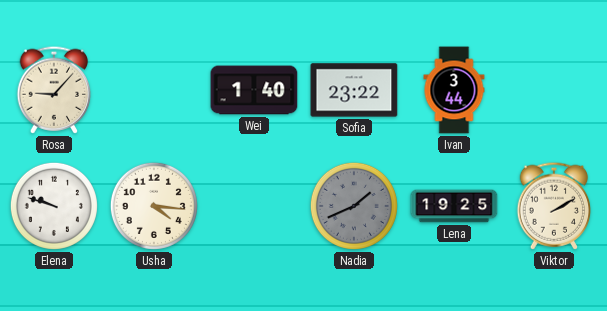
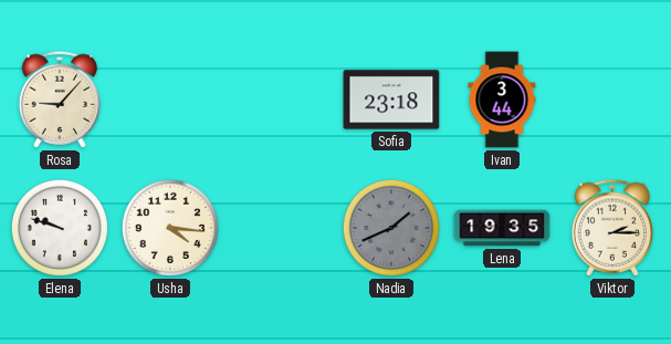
Wei: 1:40 -> none (254, 90)
Sofia: 23:22 -> 23:18 (391, 100)
Lena: 19:25 -> 19:35 (502, 228)
Viktor: 2:10 -> 2:15 (612, 228)
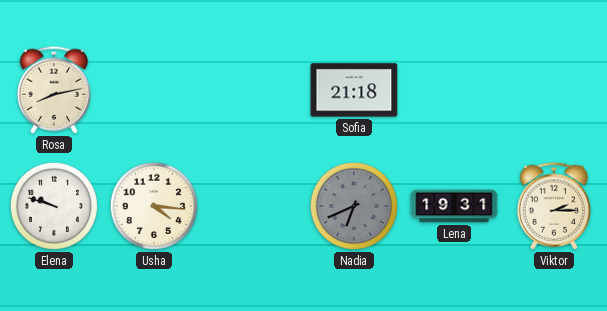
Rosa: 9:07 -> 8:13 (54, 90)
Sofia: 23:18 -> 21:18 (354, 90)
Ivan: 3:44 -> none (502, 100)
Nadia: 1:41 -> 6:41 (354, 206)
Lena: 19:35 -> 19:31 (454, 206)
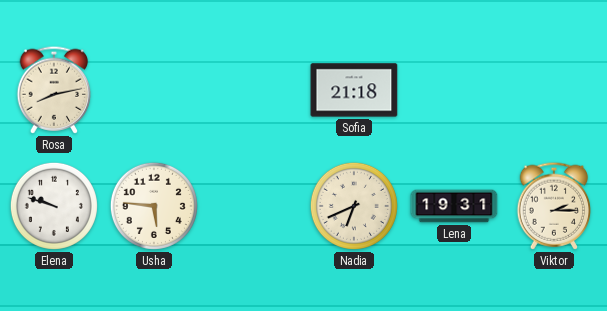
Usha: 4:16 -> 5:46 (154, 206)
Nadia dial: grey -> cream (354, 206)
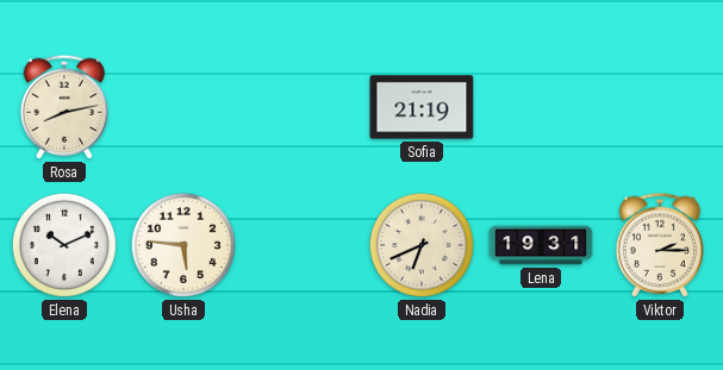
Sofia: 21:18 -> 21:19 (422, 107)
Elena: 9:48 -> 10:11 (64, 245)
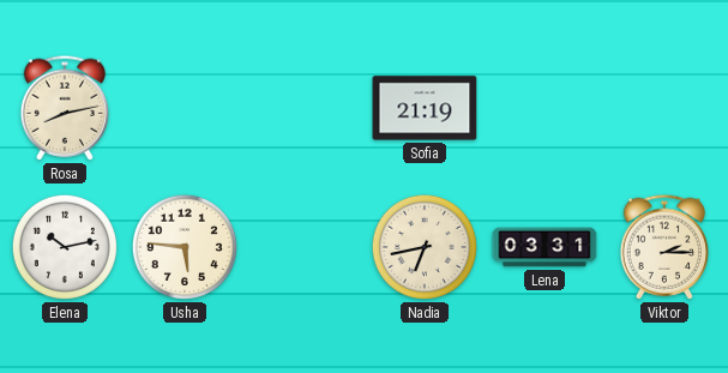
Elena: 10:11 -> 10:13 (65, 247)
Nadia: 6:41 -> 6:43 (425, 247)
Lena: 19:31 -> 03:31 (545, 247)
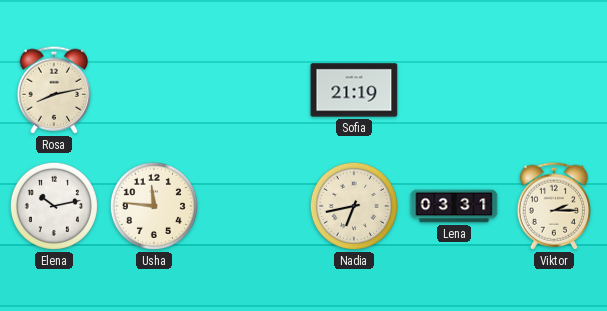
Usha: 5:46 -> 11:46 (154, 206)
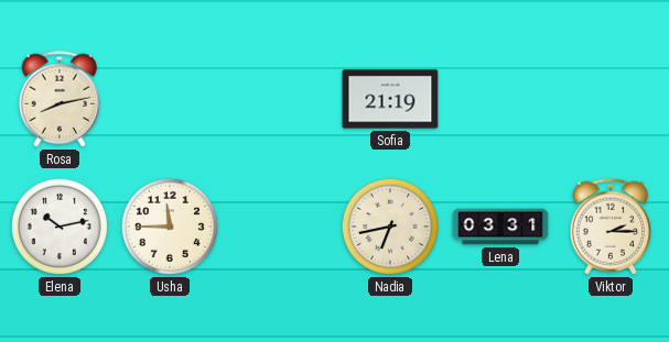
Usha: 11:46 -> 11:45 (170, 227)
